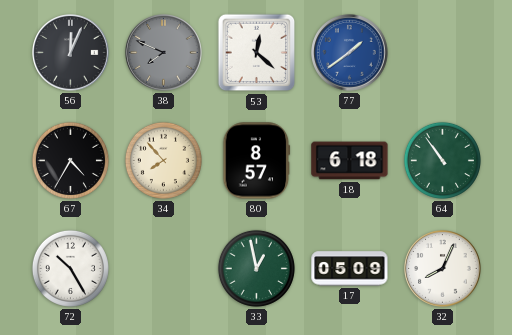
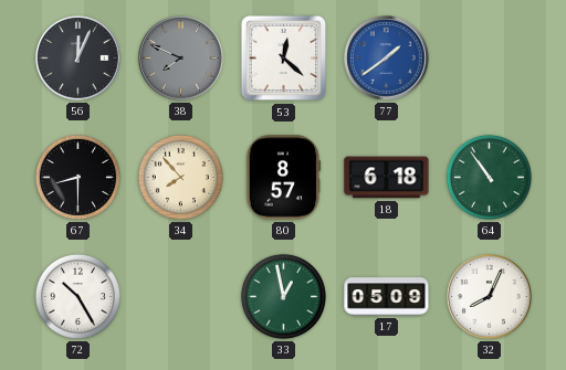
67: 4:35 -> 8:30 (77, 177)
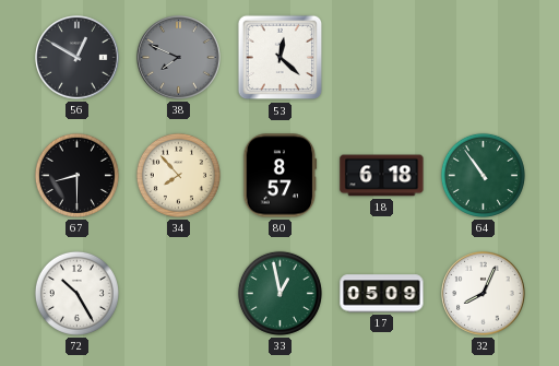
56: 12:04 -> 12:50 (78, 58)
77: 1:39 -> none (387, 59)
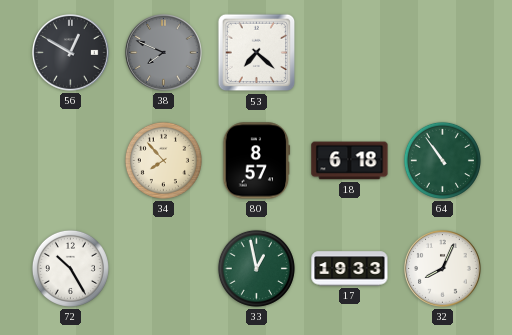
53: 12:22 -> 7:22 (257, 53)
67: 8:30 -> none (76, 175)
17: 05:09 -> 19:33 (350, 269)
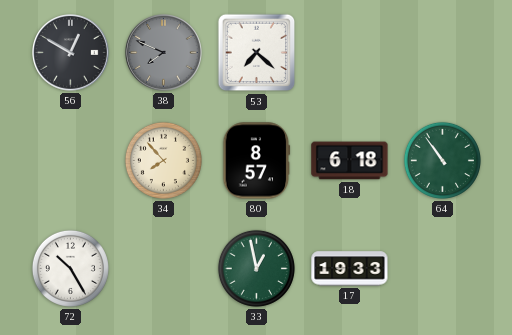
32: 8:04 -> none (443, 269)
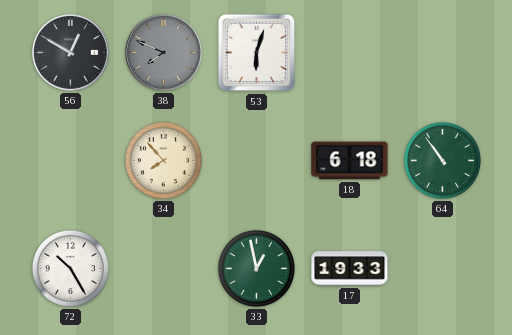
53: 7:22 -> 6:03 (257, 53)
80: 8:57 -> none (257, 161)
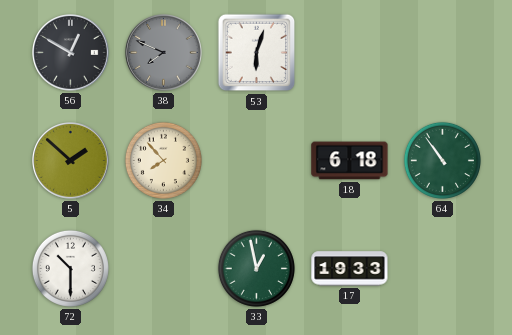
5: none -> 1:52 (71, 161)
72: 10:25 -> 10:30 (70, 268)
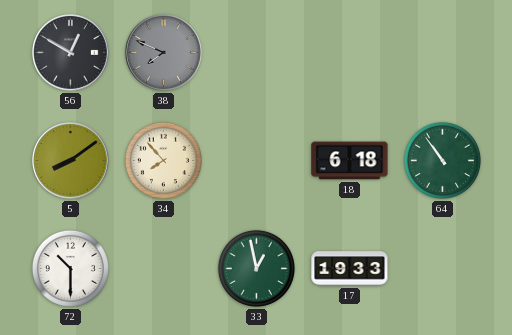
53: 6:03 -> none (257, 53)
5: 1:52 -> 8:09 (71, 161)
